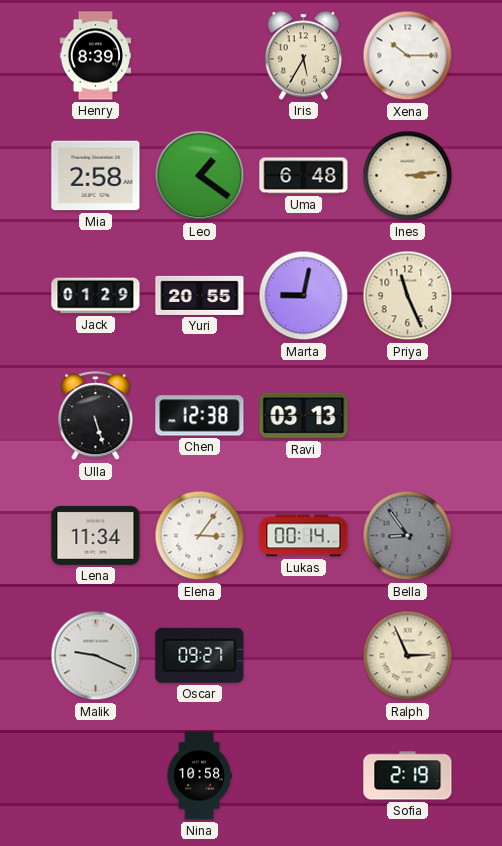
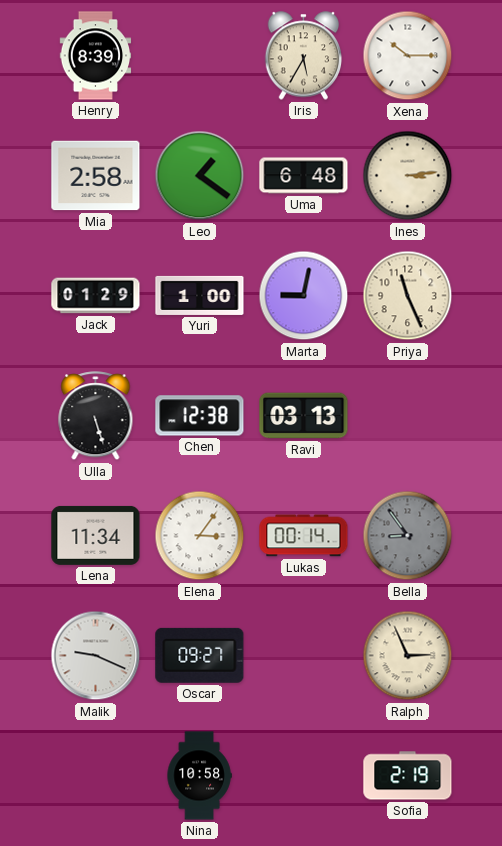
Yuri: 20:55 -> 1:00 (200, 295)
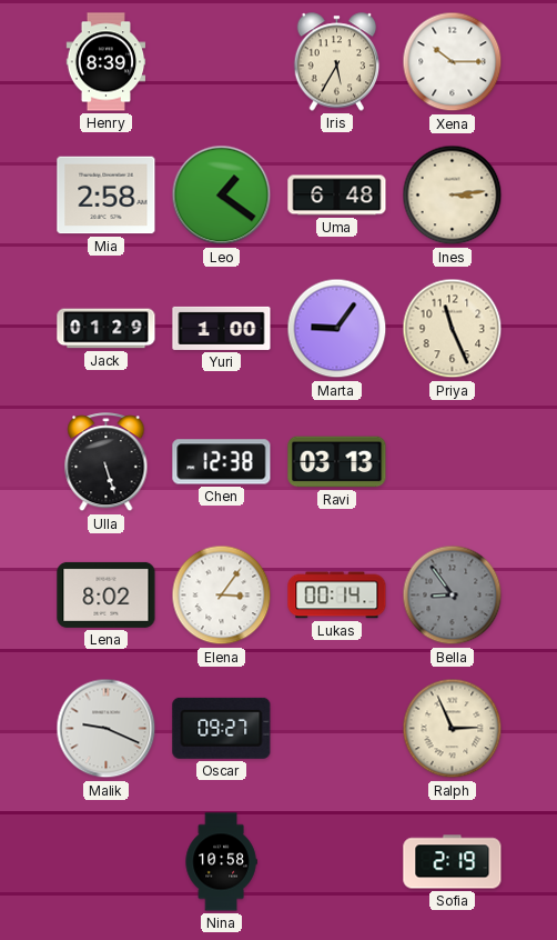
Marta: 9:02 -> 9:06 (337, 329)
Lena: 11:34 -> 8:02 (107, 594)
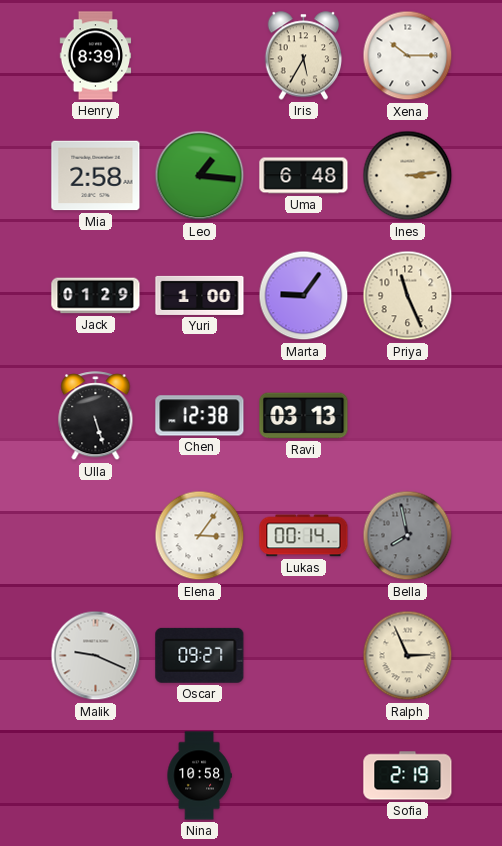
Leo: 1:21 -> 1:16 (200, 176)
Lena: 8:02 -> none (107, 594)
Bella: 8:54 -> 7:58 (408, 536)
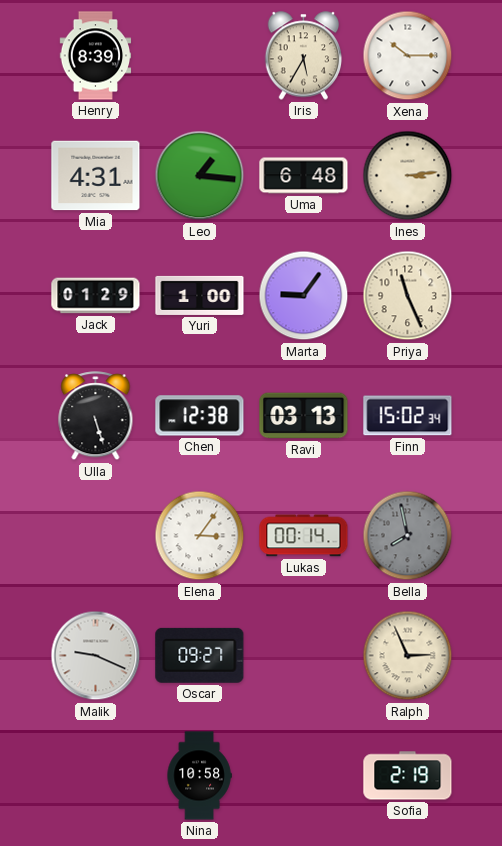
Mia: 2:58 -> 4:31 (96, 176)
Finn: none -> 15:02 (408, 416)
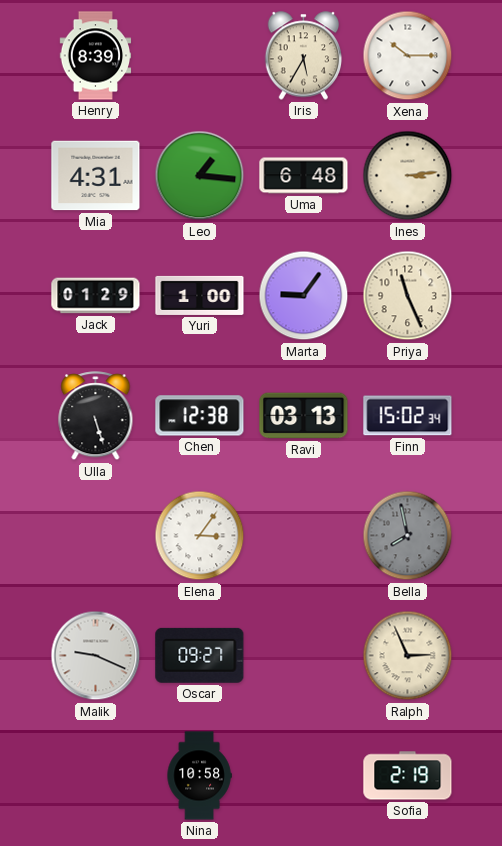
Lukas: 00:14 -> none (304, 536)
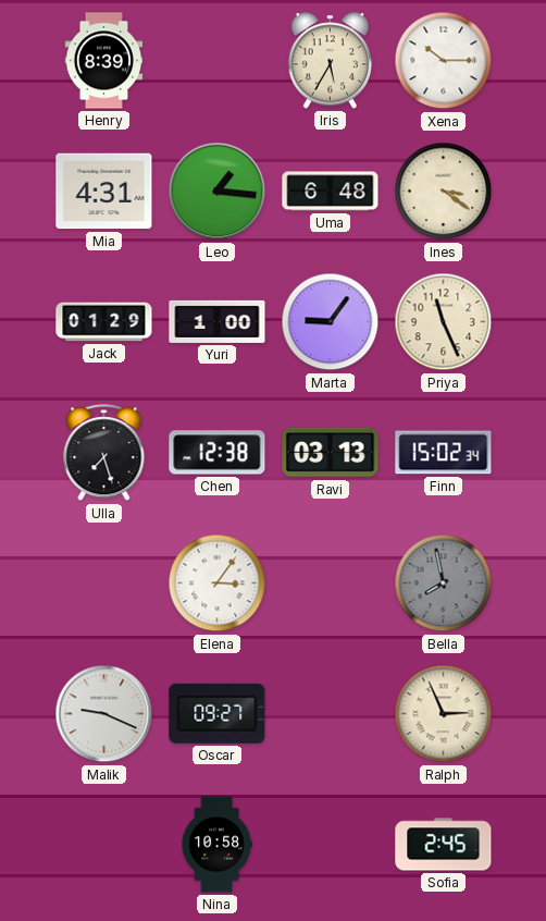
Ines: 3:14 -> 3:21 (444, 192)
Ulla: 5:27 -> 7:27 (104, 453)
Sofia: 2:19 -> 2:45 (444, 845)
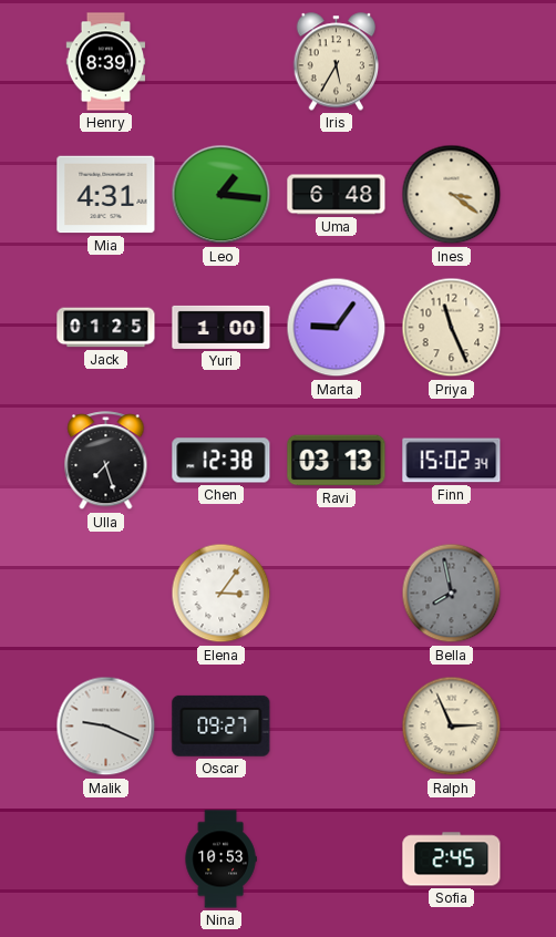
Xena: 10:15 -> none (444, 61)
Jack: 01:29 -> 01:25 (106, 328)
Nina: 10:58 -> 10:53 (220, 859)
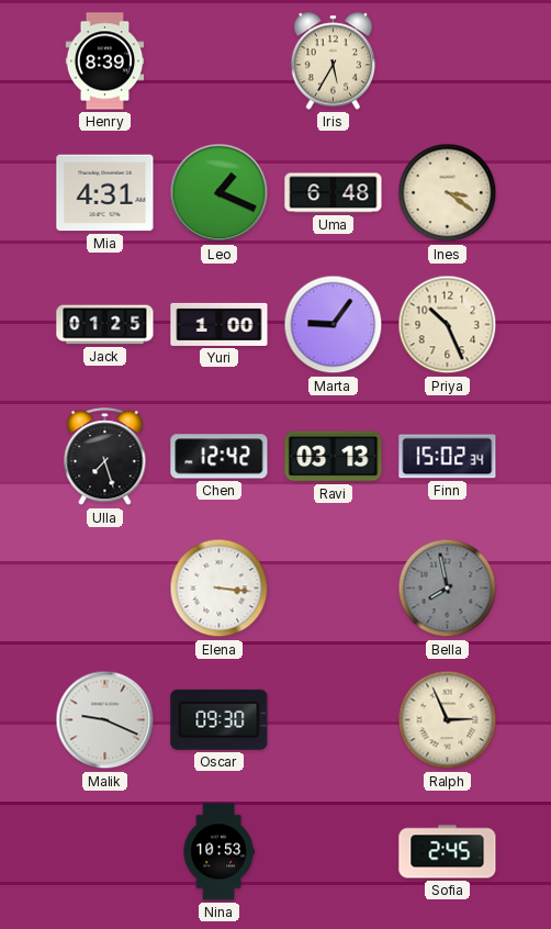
Leo: 1:16 -> 1:19 (220, 193)
Priya: 11:26 -> 10:26 (448, 325)
Chen: 12:38 -> 12:42 (220, 457)
Elena: 3:06 -> 3:16 (220, 589)
Oscar: 09:27 -> 09:30 (220, 719)
